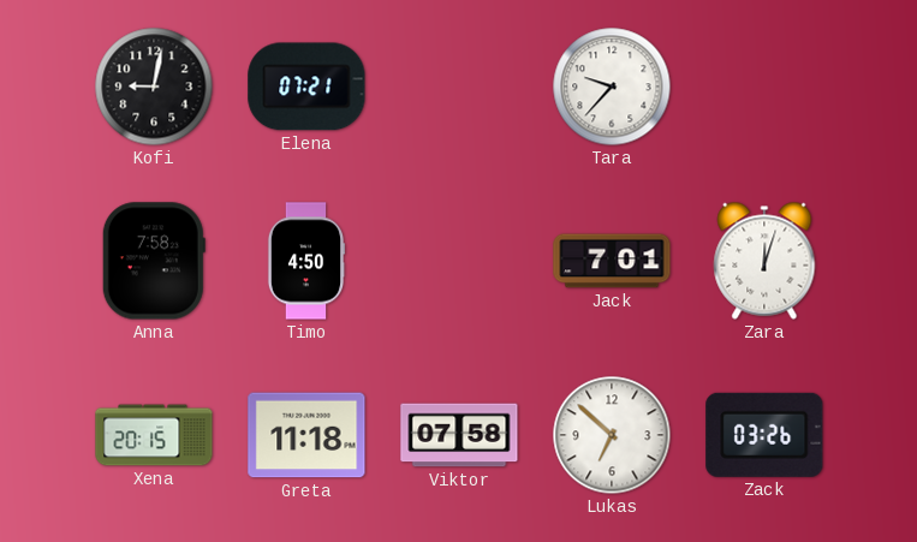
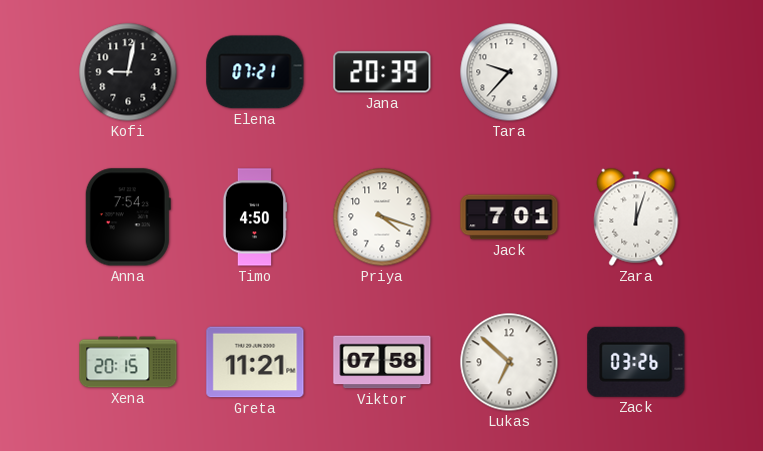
Jana: none -> 20:39 (382, 72)
Anna: 7:58 -> 7:54 (128, 217)
Priya: none -> 4:18 (382, 217)
Greta: 11:18 -> 11:21 (255, 362)
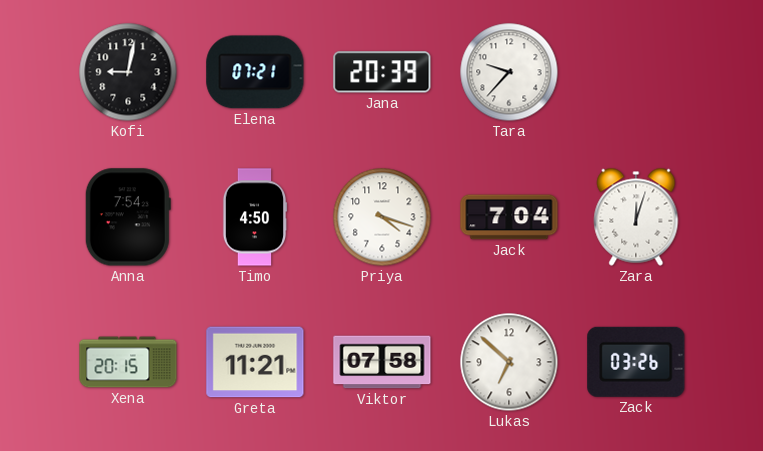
Jack: 7:01 -> 7:04 (509, 217)
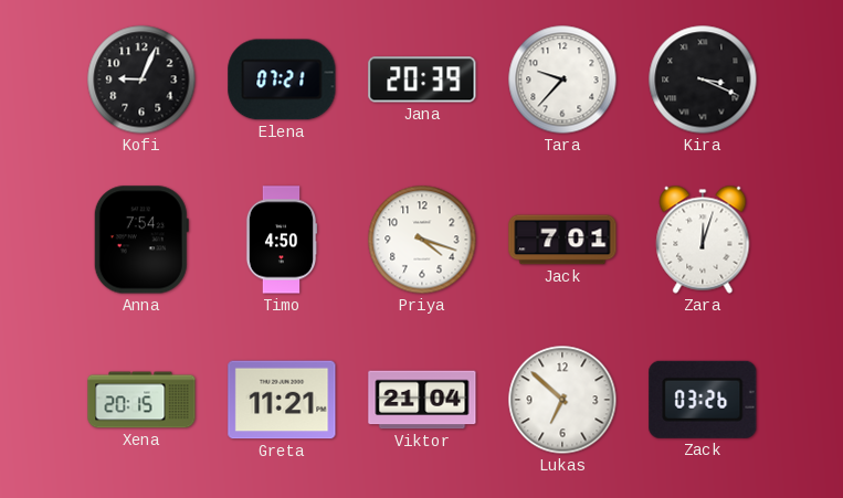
Kofi: 9:02 -> 9:04 (141, 80)
Kira: none -> 3:19 (703, 80)
Jack: 7:04 -> 7:01 (562, 240)
Viktor: 07:58 -> 21:04 (422, 400)
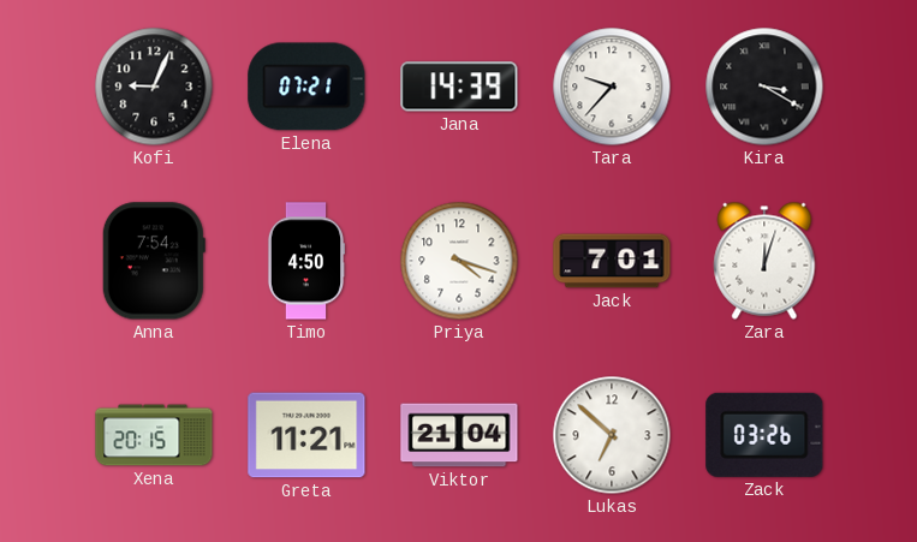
Jana: 20:39 -> 14:39 (459, 87)
Kira: 3:19 -> 3:20 (764, 87)
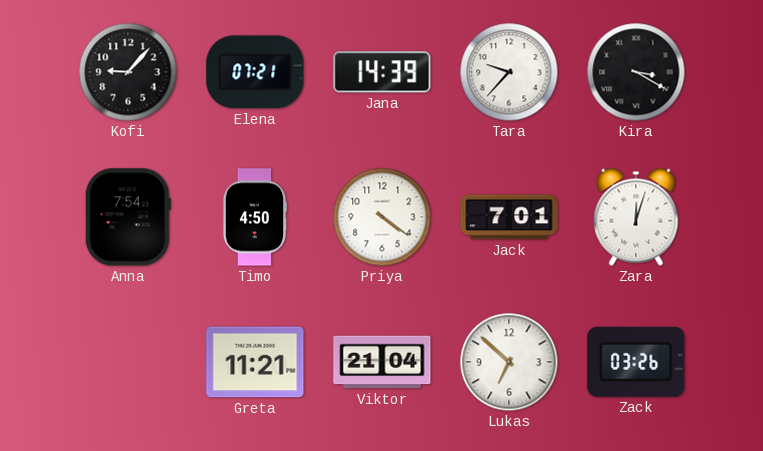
Kofi: 9:04 -> 9:07 (128, 72)
Priya: 4:18 -> 4:21 (382, 217)
Xena: 20:15 -> none (154, 435)
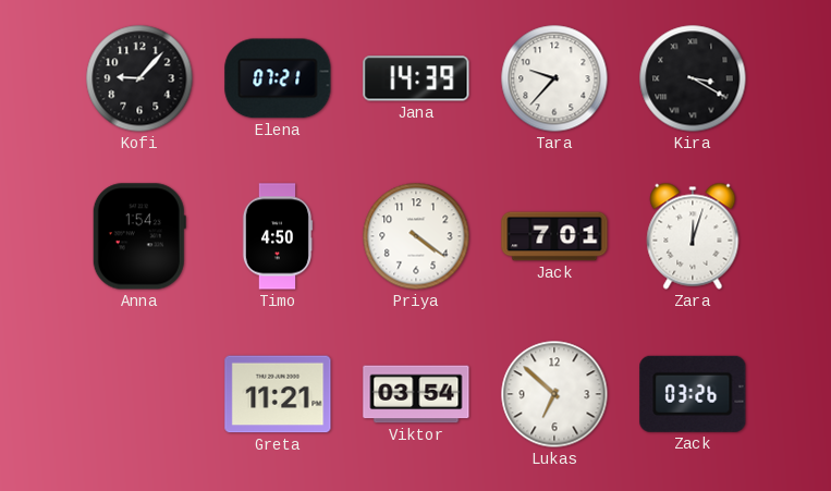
Anna: 7:54 -> 1:54 (139, 236)
Viktor: 21:04 -> 03:54 (416, 394)
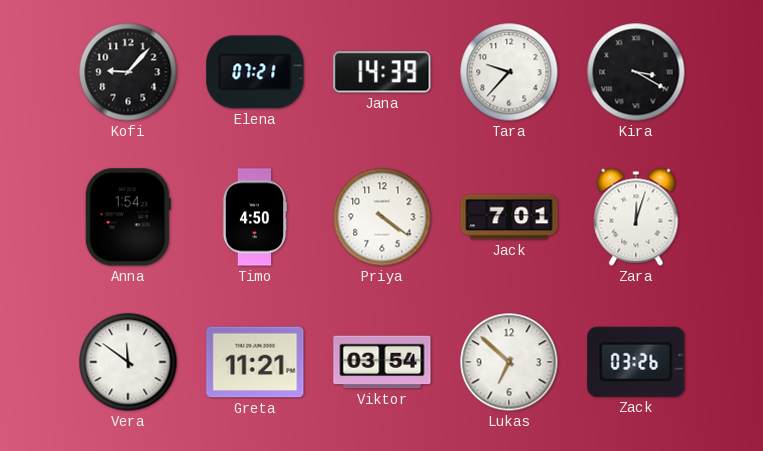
Vera: none -> 11:51 (128, 362)
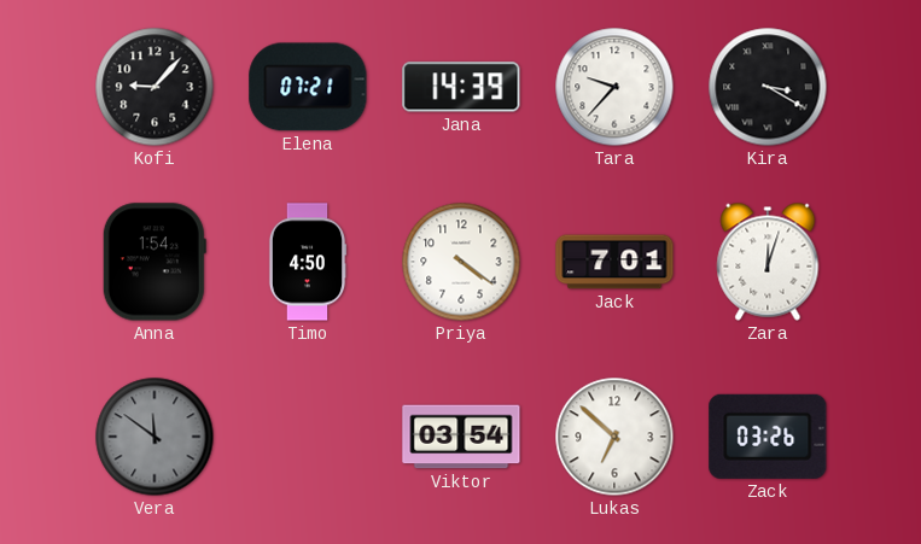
Vera dial: white -> grey (155, 437)
Greta: 11:21 -> none (255, 362)
